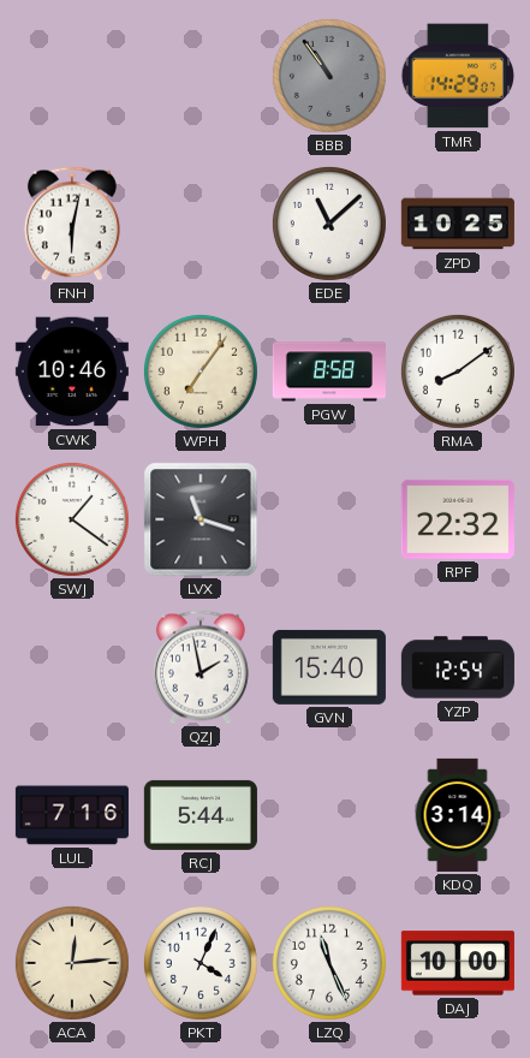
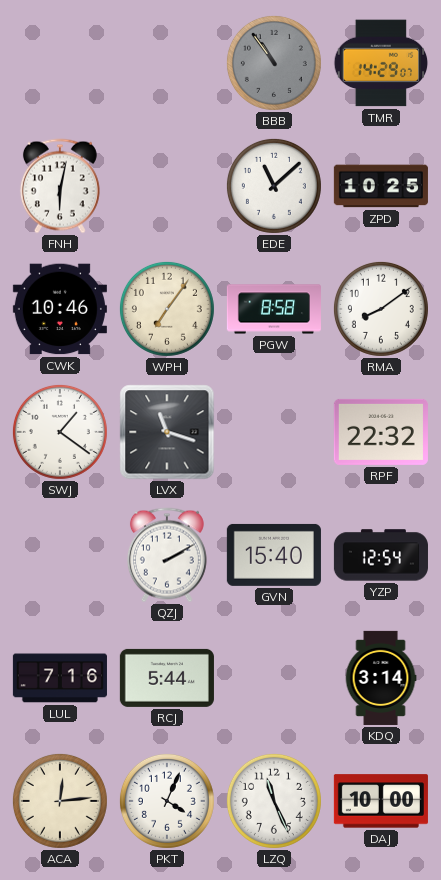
QZJ: 1:58 -> 2:10 (167, 555)
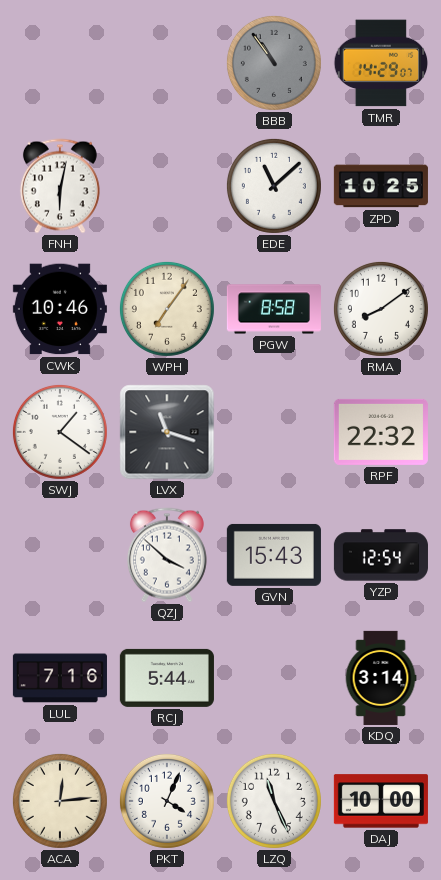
QZJ: 2:10 -> 3:52 (167, 555)
GVN: 15:40 -> 15:43 (274, 555)
